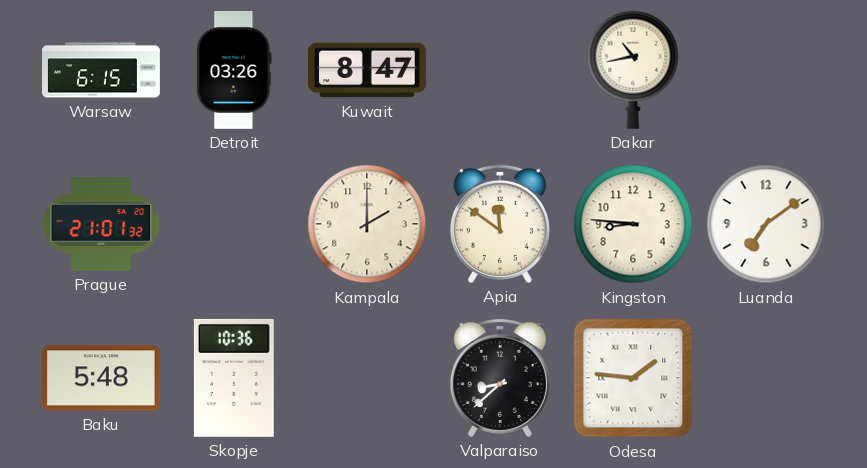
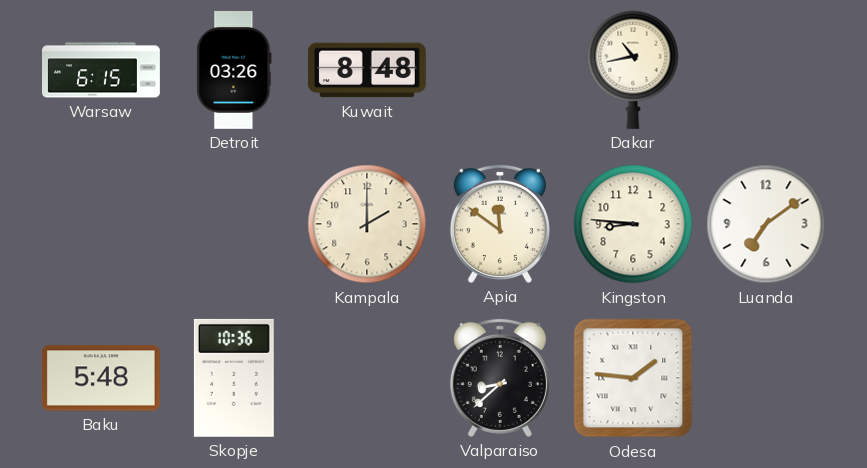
Kuwait: 8:47 -> 8:48 (367, 70)
Prague: 21:01 -> none (101, 224)
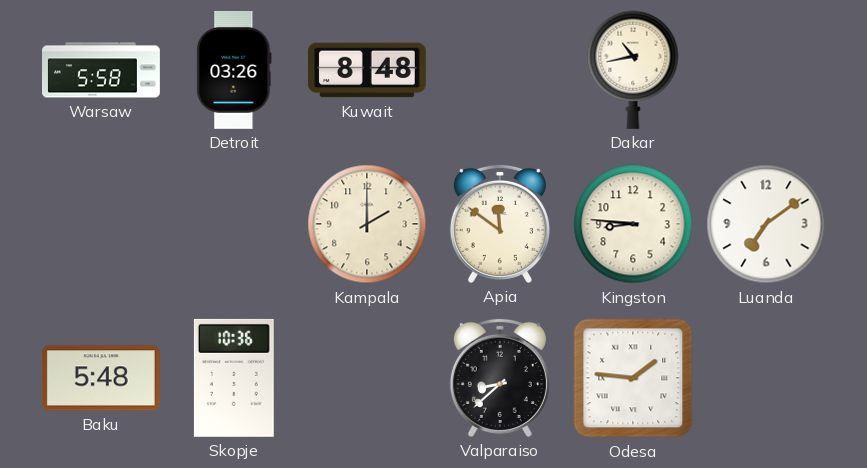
Warsaw: 6:15 -> 5:58 (102, 70)
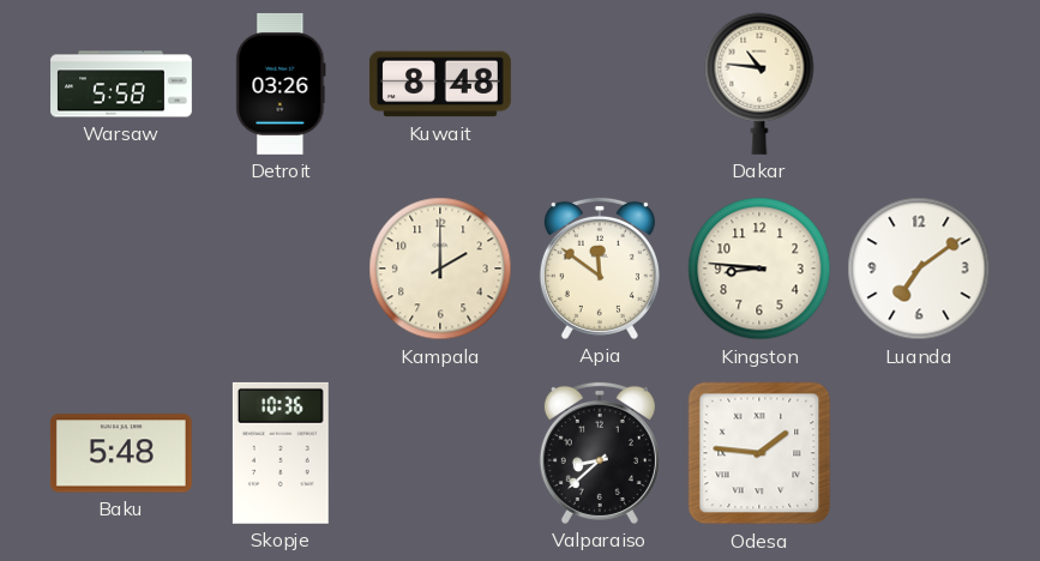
Dakar: 10:43 -> 10:46 (759, 84)
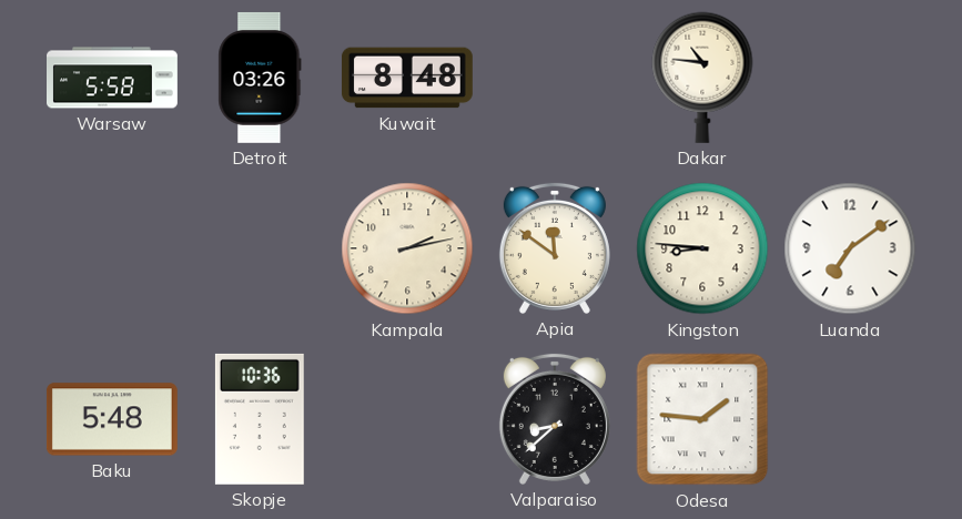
Kampala: 2:00 -> 2:13 (407, 248)
